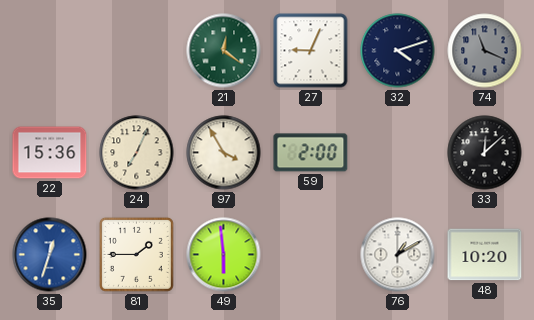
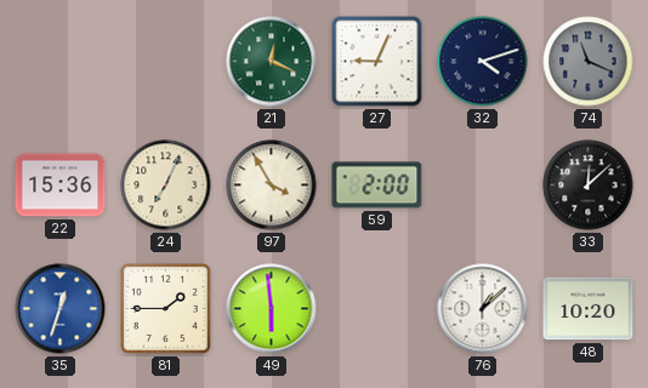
21: 12:21 -> 12:19 (272, 62)
76: 1:10 -> 1:08 (483, 309)
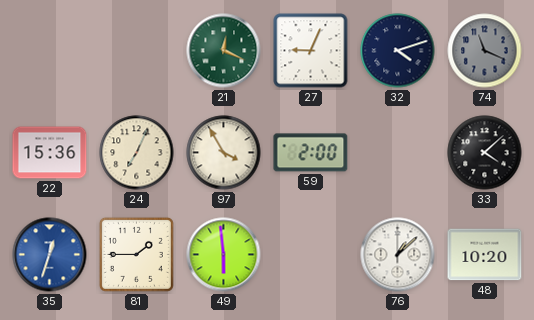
33: 12:08 -> 4:08 (485, 153)
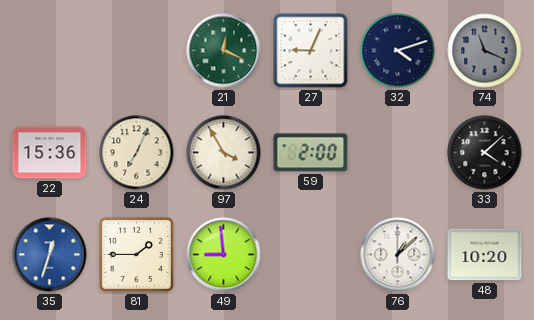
49: 5:59 -> 8:59 (224, 255)
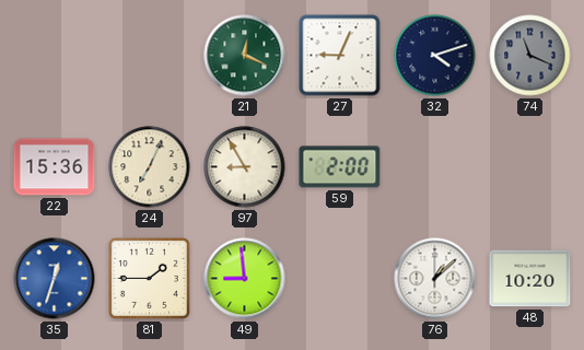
97: 3:55 -> 8:55 (245, 167)
33: 4:08 -> none (485, 153)
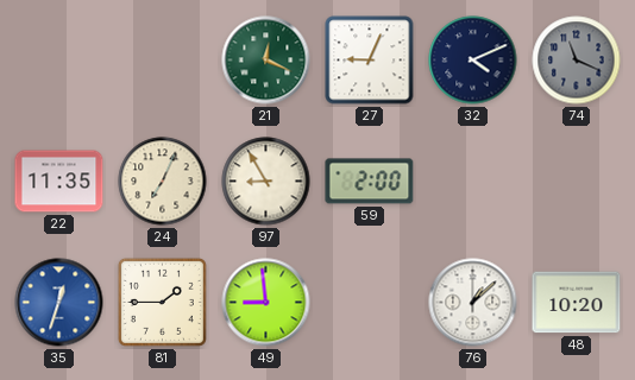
32: 4:12 -> 4:11 (473, 61)
22: 15:36 -> 11:35 (59, 182)
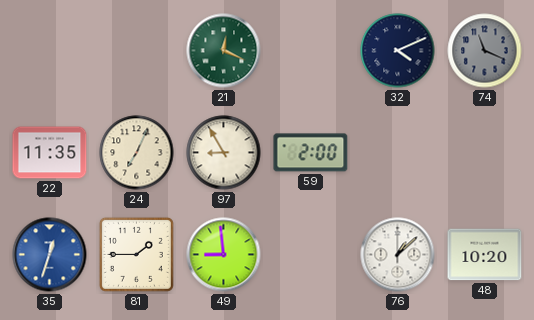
27: 9:04 -> none (370, 61)
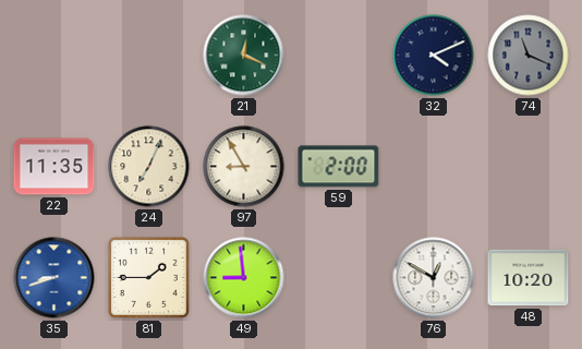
35: 12:33 -> 8:42 (54, 278)
76: 1:08 -> 12:50 (434, 278)
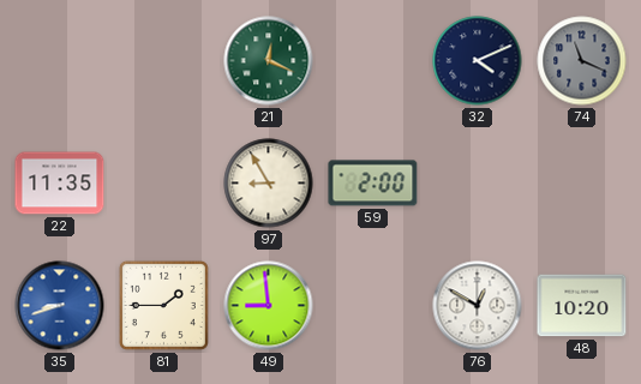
24: 7:04 -> none (149, 167)
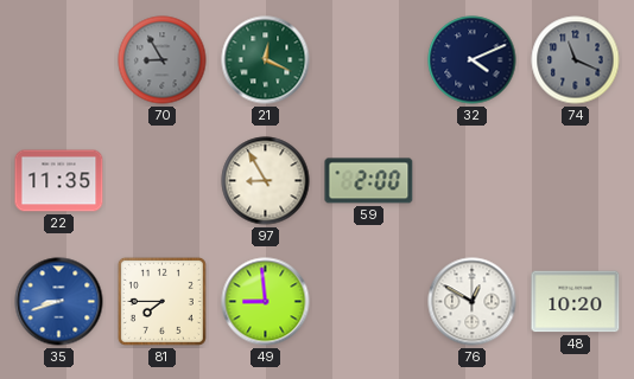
70: none -> 8:55 (163, 60)
81: 1:45 -> 7:45 (161, 301)
